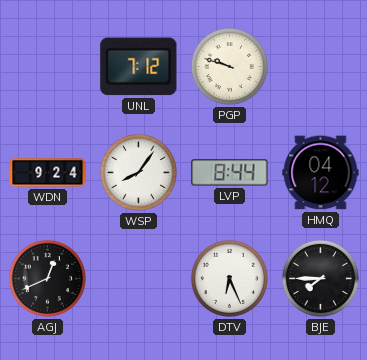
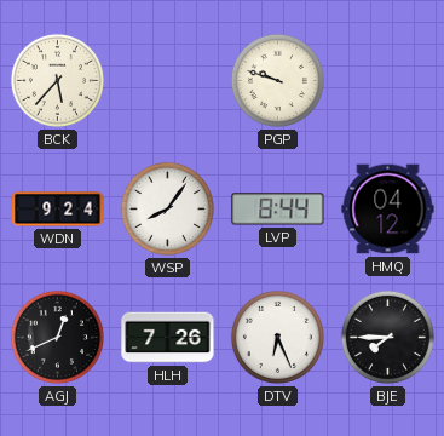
BCK: none -> 5:37 (57, 80)
UNL: 7:12 -> none (139, 67)
HLH: none -> 7:26 (168, 338)
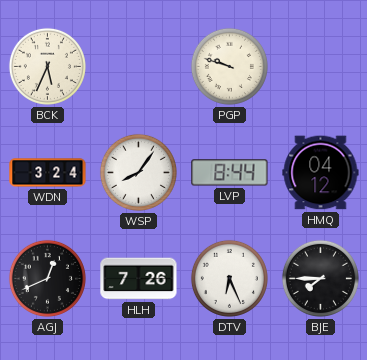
BCK: 5:37 -> 5:34 (47, 66)
WDN: 9:24 -> 3:24 (48, 173)
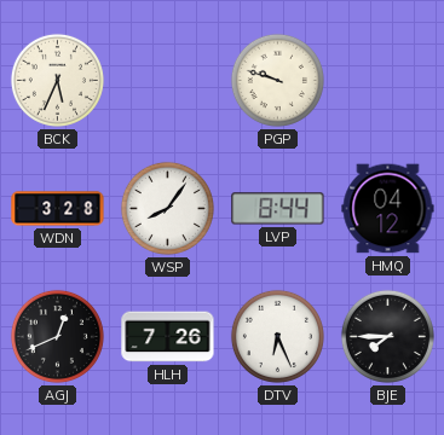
WDN: 3:24 -> 3:28 (58, 209)
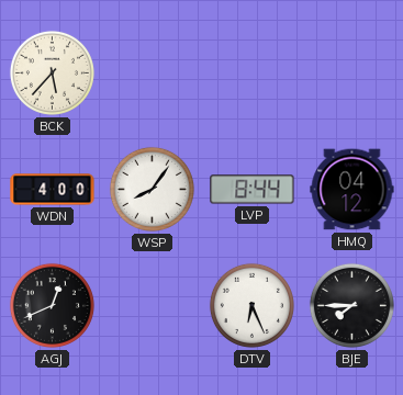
BCK: 5:34 -> 5:37 (52, 72)
PGP: 9:48 -> none (277, 80)
WDN: 3:28 -> 4:00 (53, 190)
HLH: 7:26 -> none (168, 337)
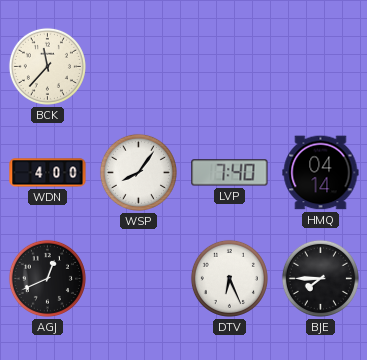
BCK: 5:37 -> 11:37 (47, 66)
LVP: 8:44 -> 7:40 (230, 173)
HMQ: 04:12 -> 04:14 (321, 173)
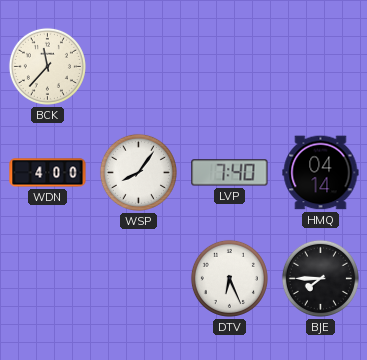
AGJ: 12:41 -> none (47, 278)
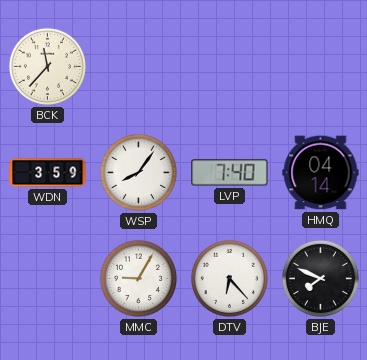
WDN: 4:00 -> 3:59 (48, 173)
MMC: none -> 9:05 (138, 278)
DTV: 6:26 -> 6:23 (229, 278)
BJE: 7:45 -> 7:49 (320, 278)
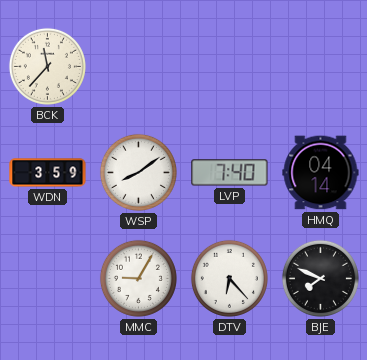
WSP: 8:06 -> 8:09 (138, 172)
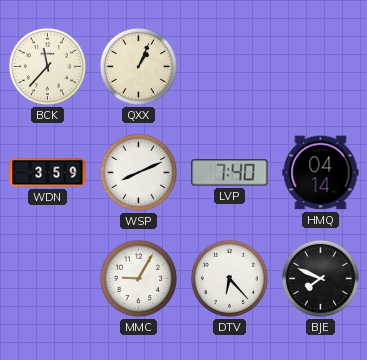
QXX: none -> 1:04 (138, 66)
WSP: 8:09 -> 8:11 (138, 172)
